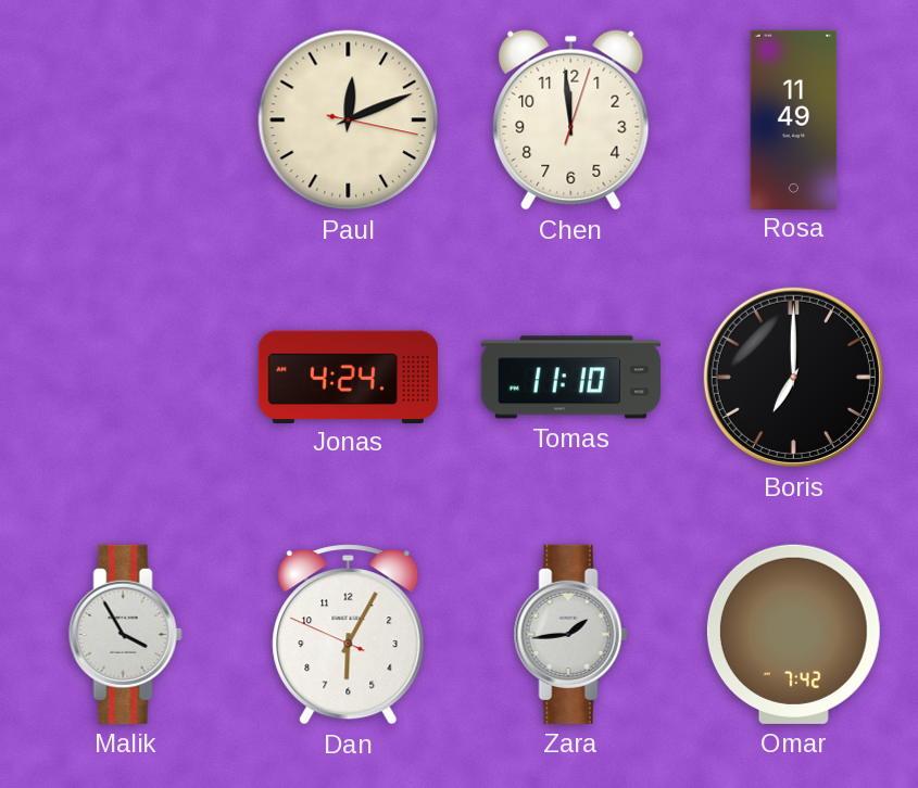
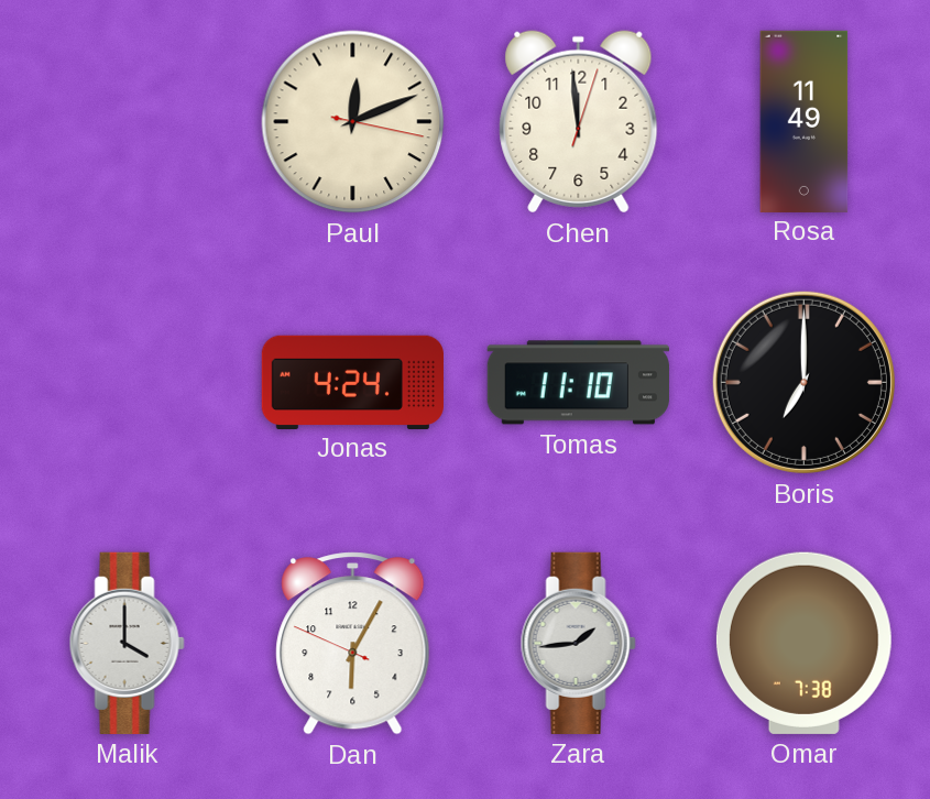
Malik: 3:55 -> 4:00 (127, 643)
Omar: 7:42 -> 7:38 (803, 643)
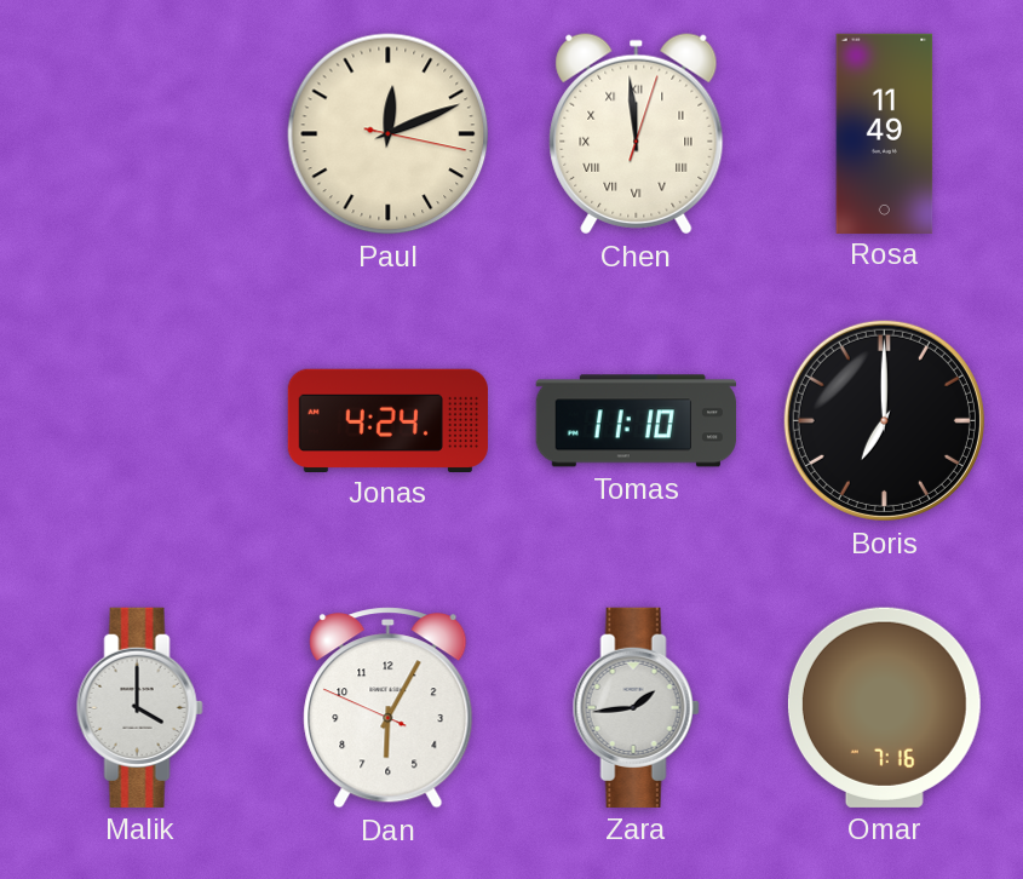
Chen numerals: Arabic -> Roman (637, 134)
Omar: 7:38 -> 7:16 (884, 707)
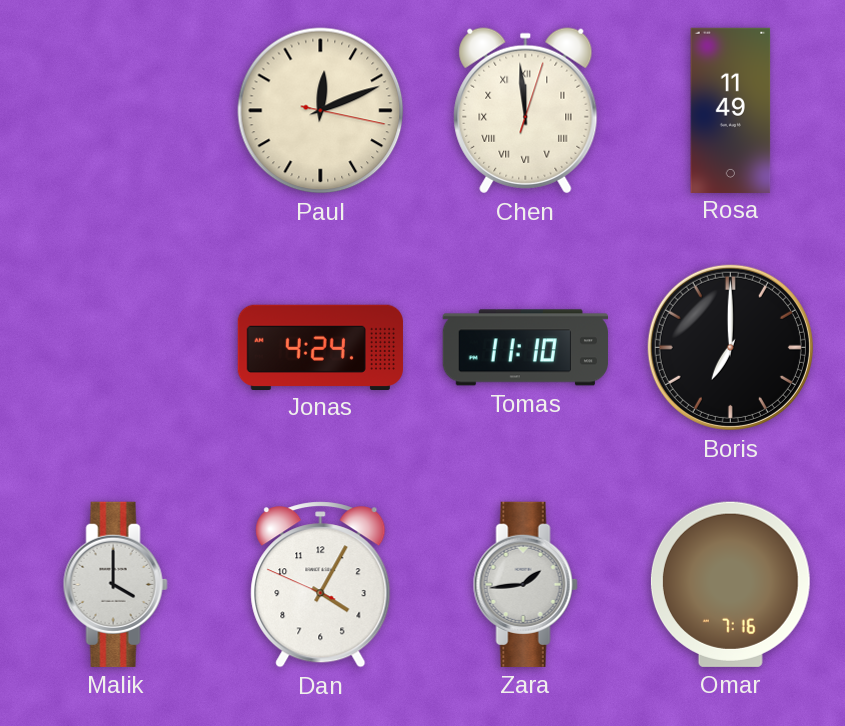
Dan: 6:04 -> 4:04 (321, 585)
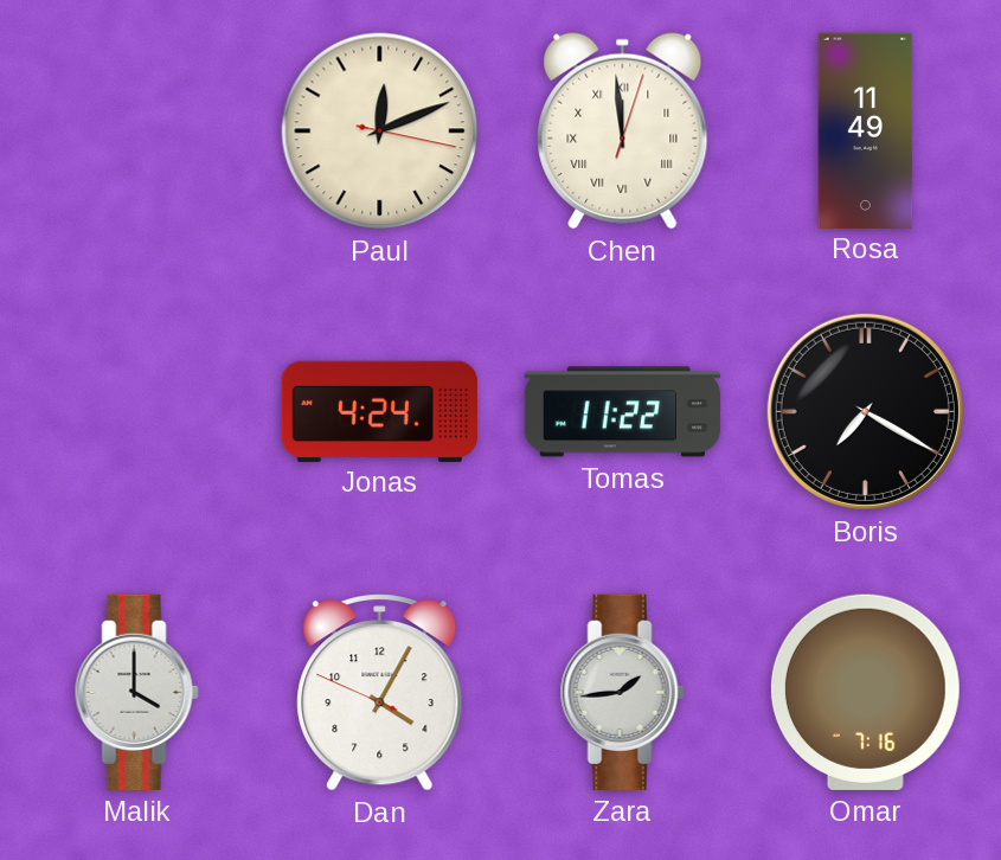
Tomas: 11:10 -> 11:22 (622, 412)
Boris: 7:00 -> 7:20 (865, 411)
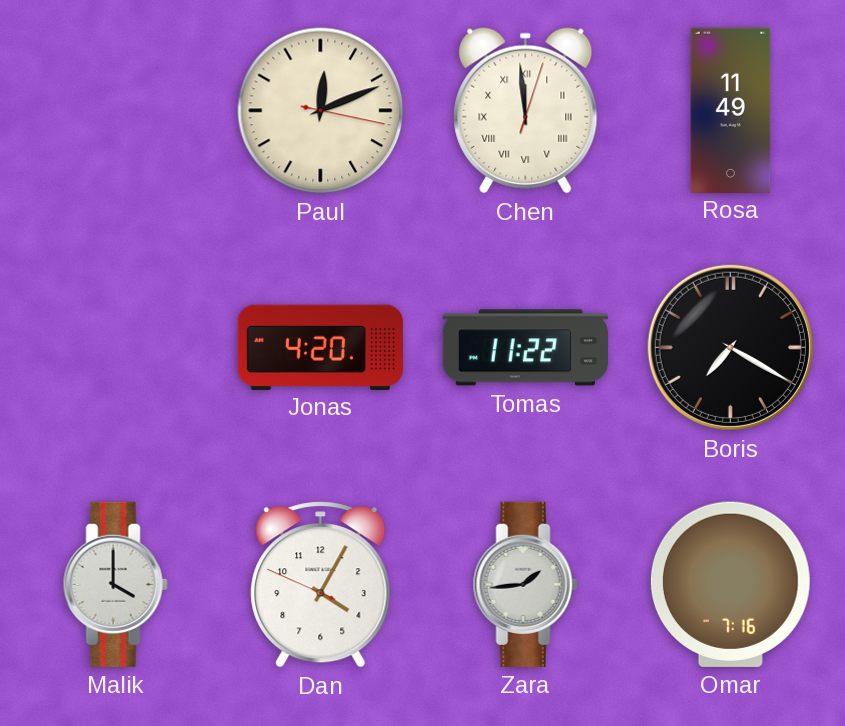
Jonas: 4:24 -> 4:20 (320, 347)
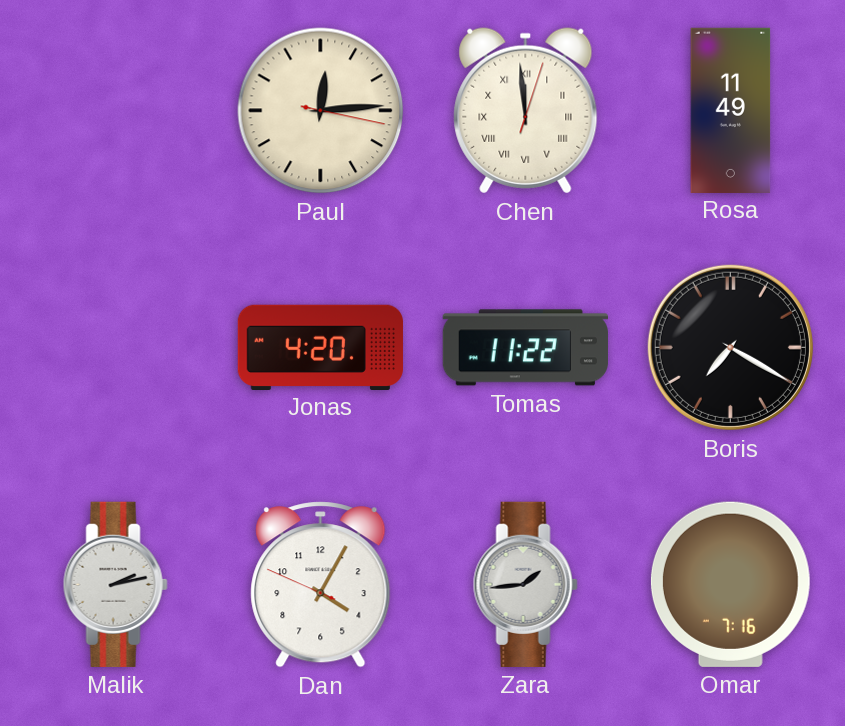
Paul: 12:11 -> 12:14 (321, 111)
Malik: 4:00 -> 2:13 (115, 584)
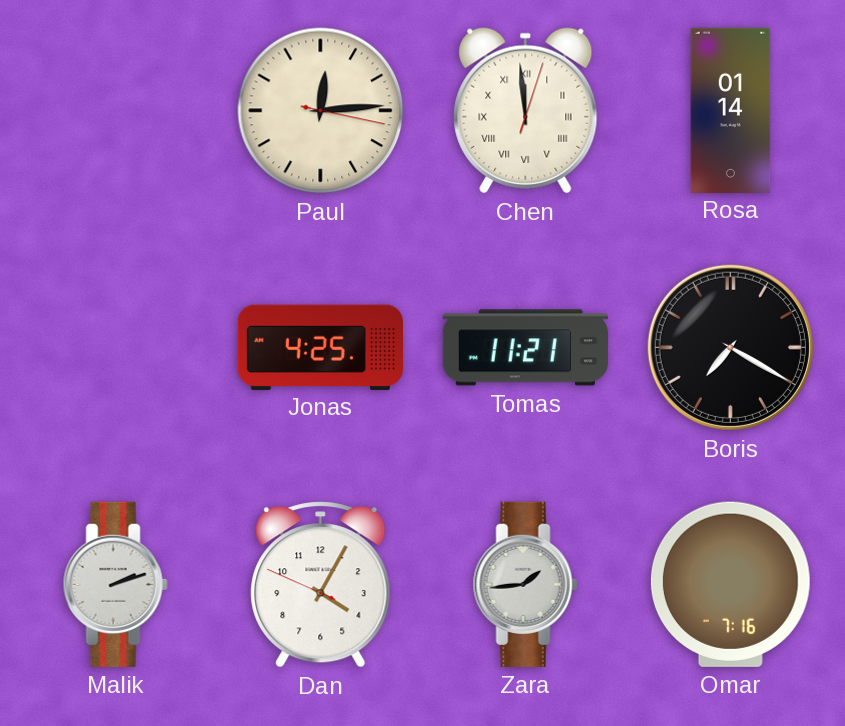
Rosa: 11:49 -> 01:14 (731, 110)
Jonas: 4:20 -> 4:25 (320, 347)
Tomas: 11:22 -> 11:21 (525, 348)
Malik: 2:13 -> 2:12 (115, 584)
